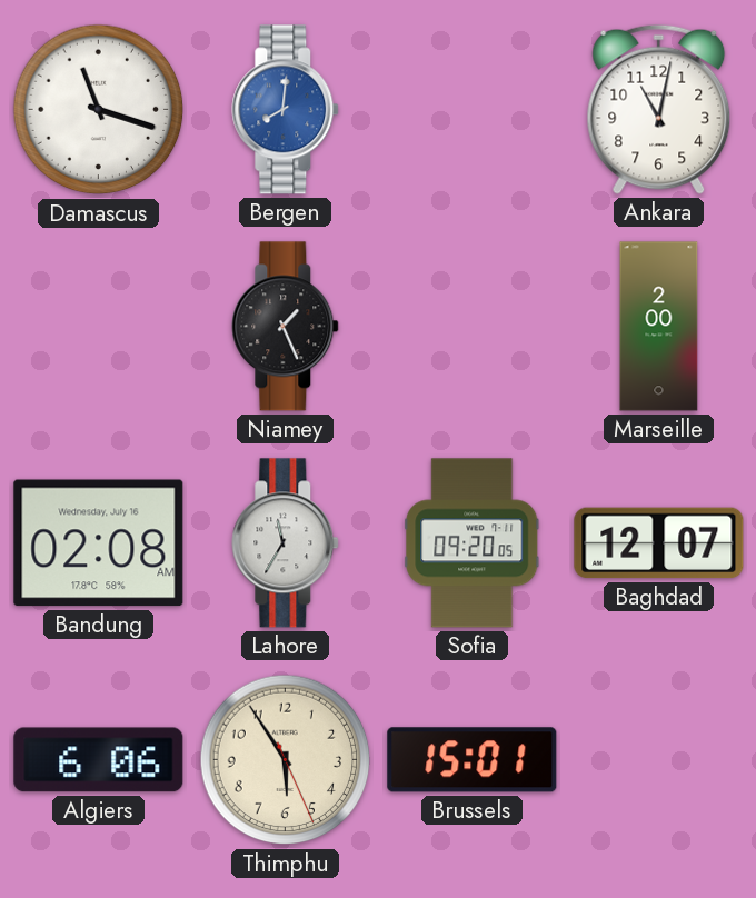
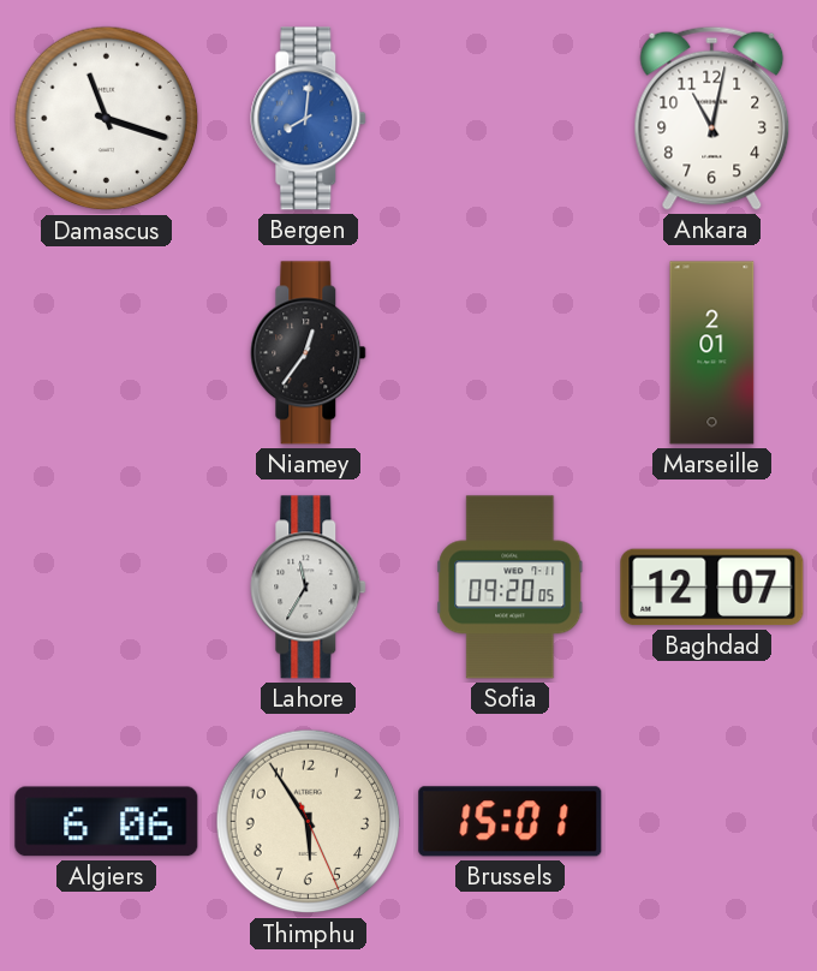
Niamey: 1:26 -> 12:36 (309, 353)
Marseille: 2:00 -> 2:01 (712, 353)
Bandung: 02:08 -> none (99, 543)
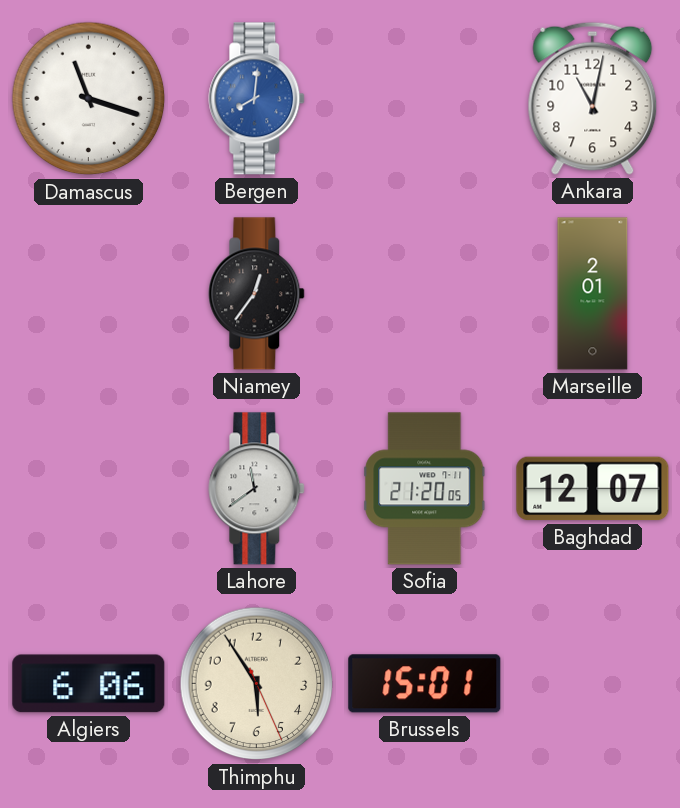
Lahore: 11:35 -> 11:39 (257, 489)
Sofia: 09:20 -> 21:20 (425, 489)
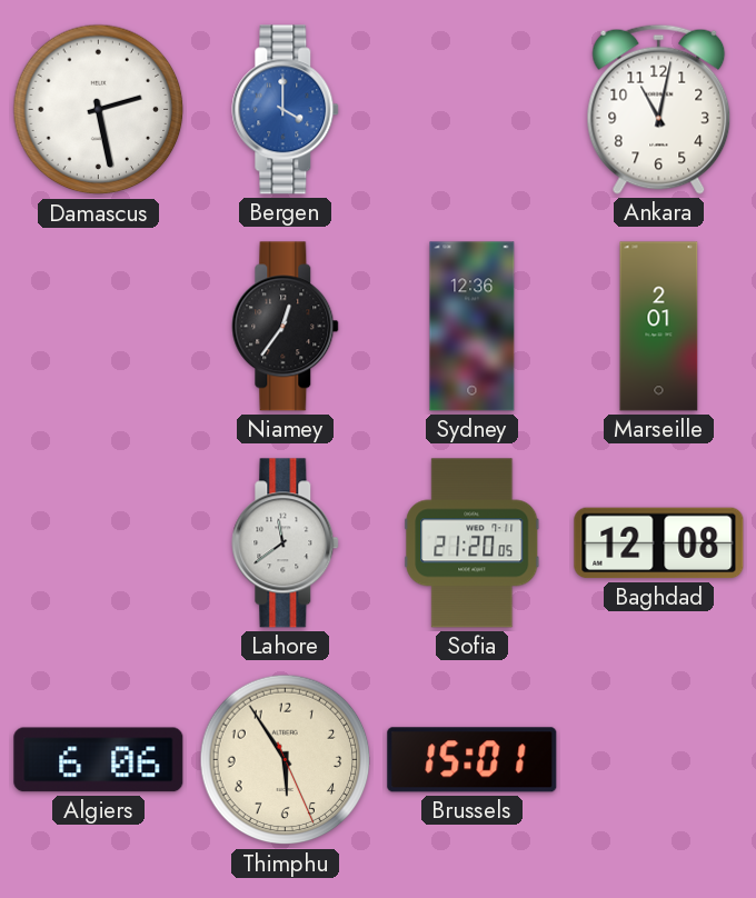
Damascus: 11:18 -> 2:28 (99, 110)
Bergen: 8:01 -> 4:00 (286, 110)
Sydney: none -> 12:36 (472, 327)
Baghdad: 12:07 -> 12:08 (659, 543)
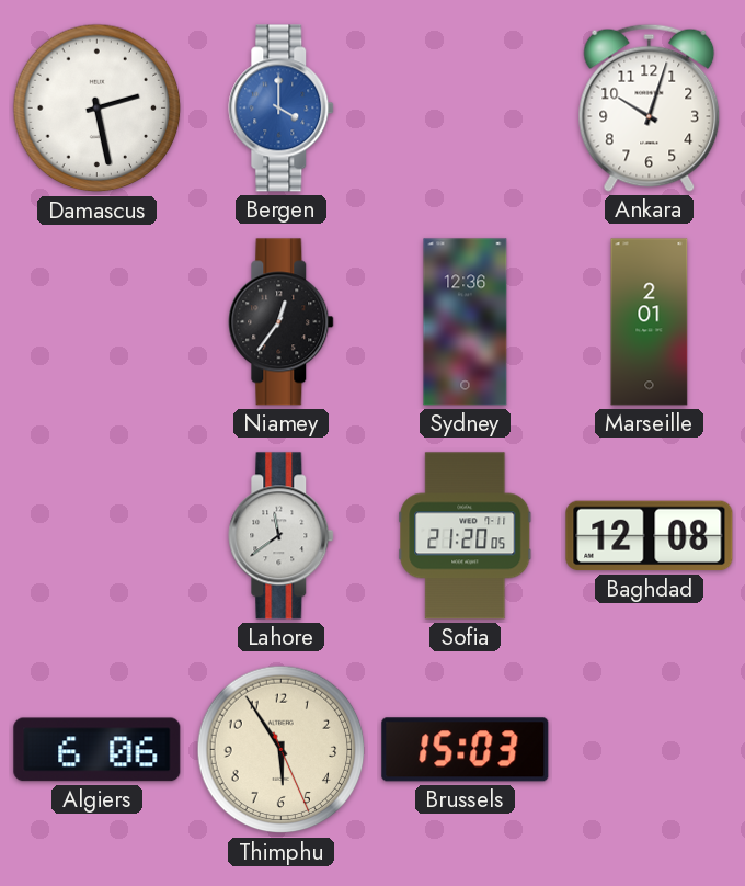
Ankara: 11:02 -> 10:03 (650, 107)
Brussels: 15:01 -> 15:03 (466, 750)
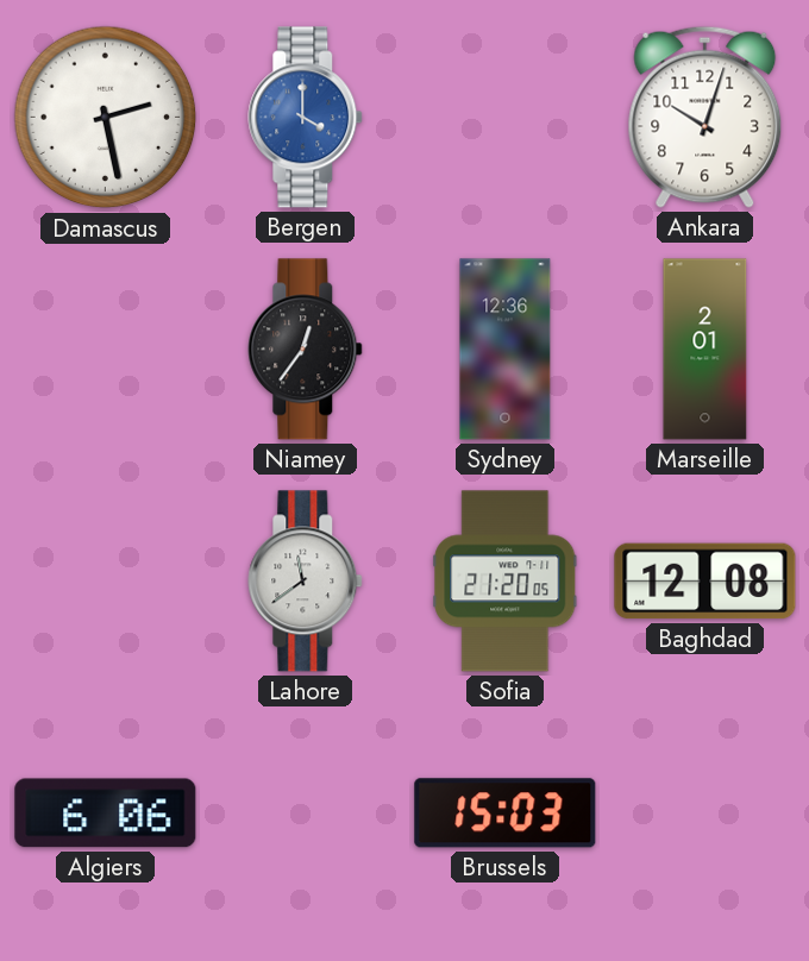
Thimphu: 5:54 -> none (282, 750)
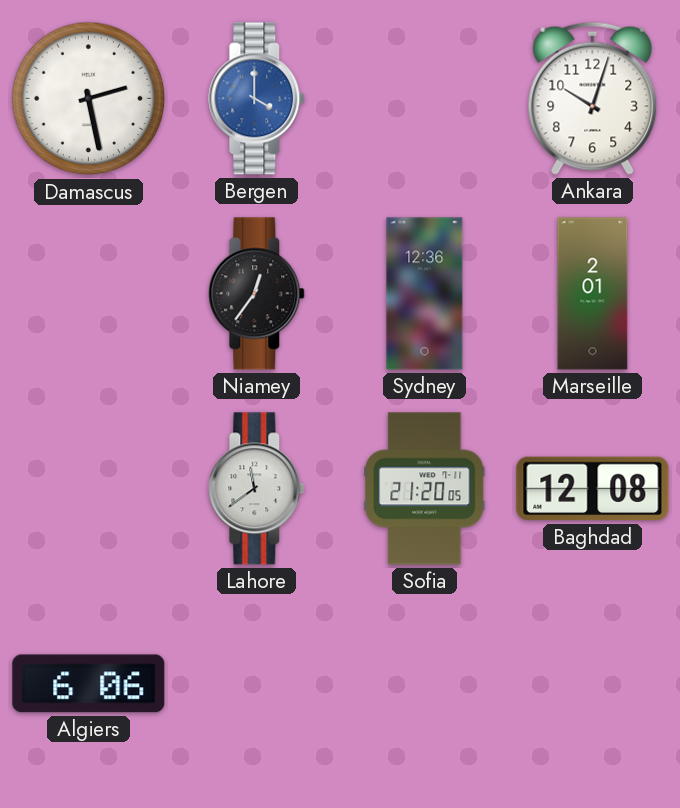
Brussels: 15:03 -> none (506, 814)
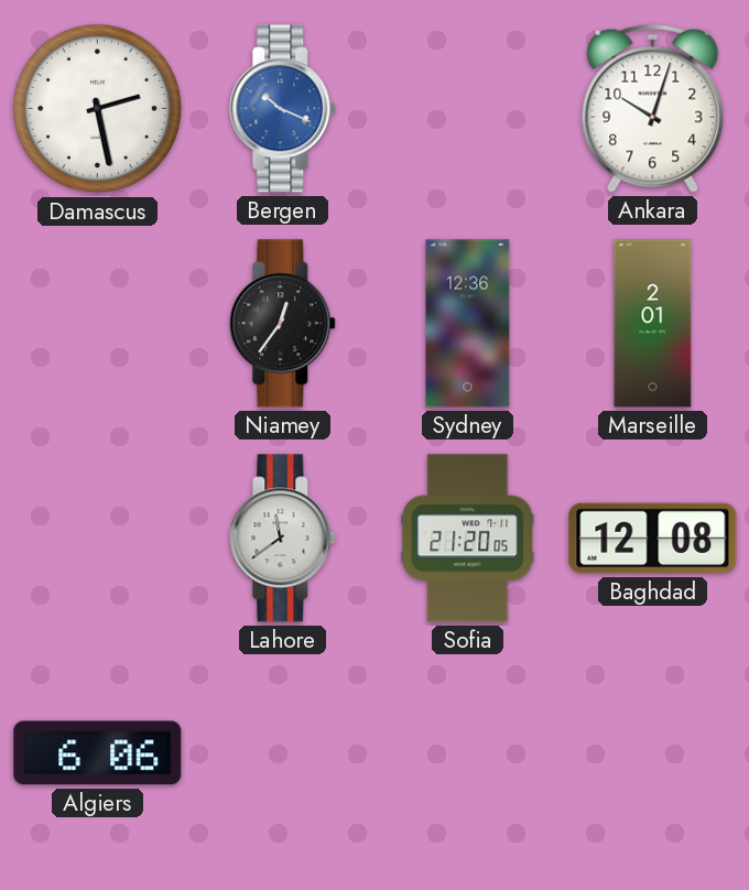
Bergen: 4:00 -> 10:19 (283, 109)
